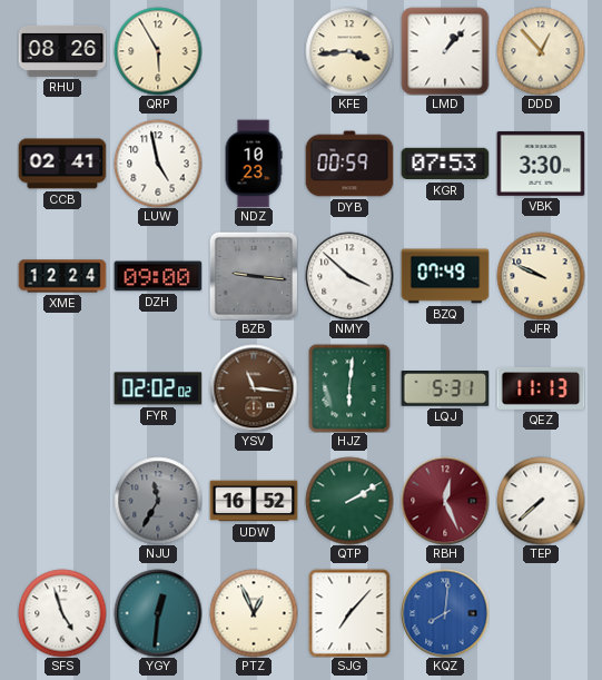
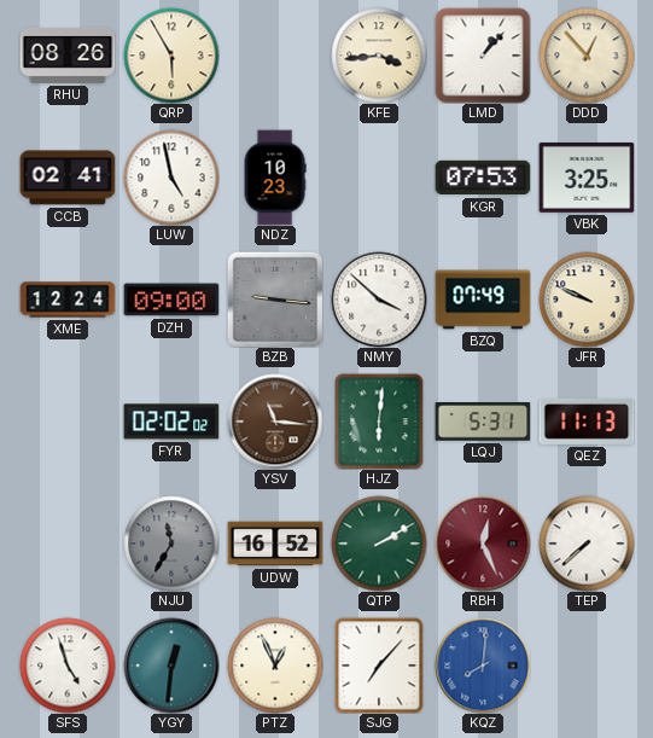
DYB: 00:59 -> none (349, 164)
VBK: 3:30 -> 3:25 (587, 178)
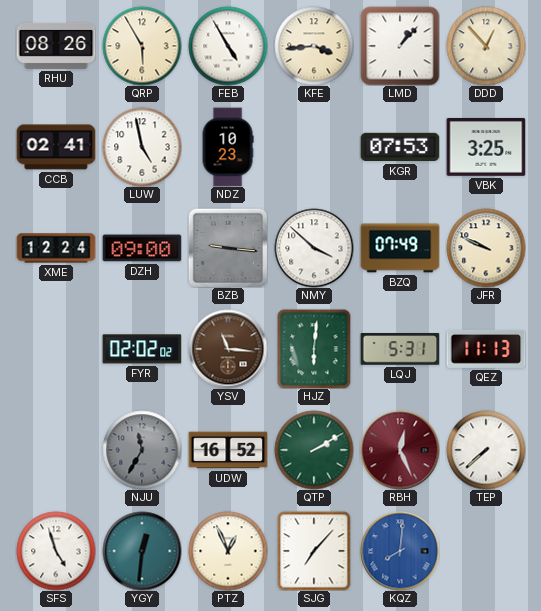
FEB: none -> 4:55 (228, 46)
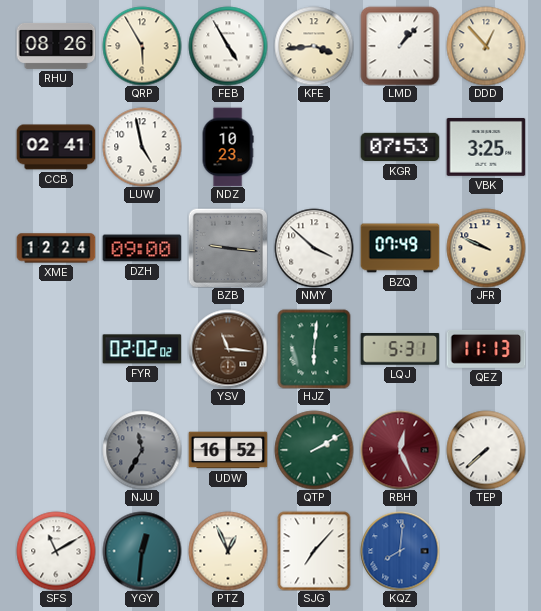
SFS: 4:57 -> 11:10 (56, 551)
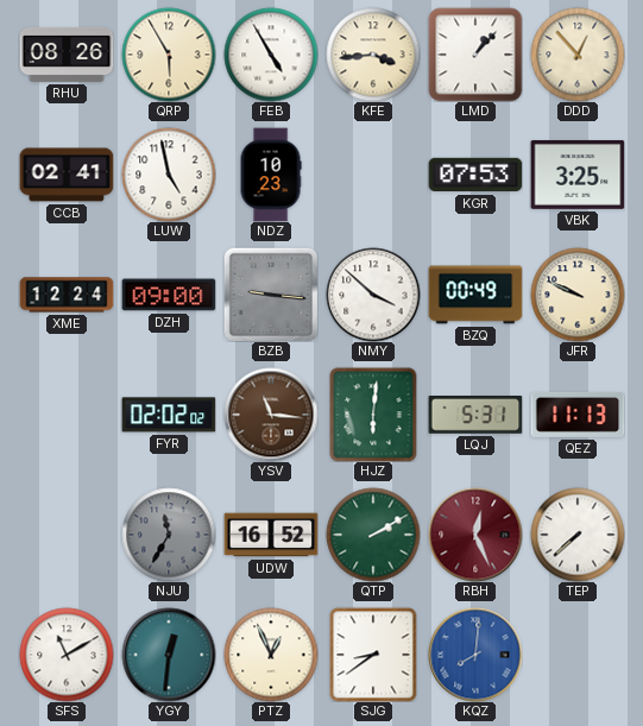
BZQ: 07:49 -> 00:49 (475, 295)
SJG: 7:07 -> 8:39 (373, 655)
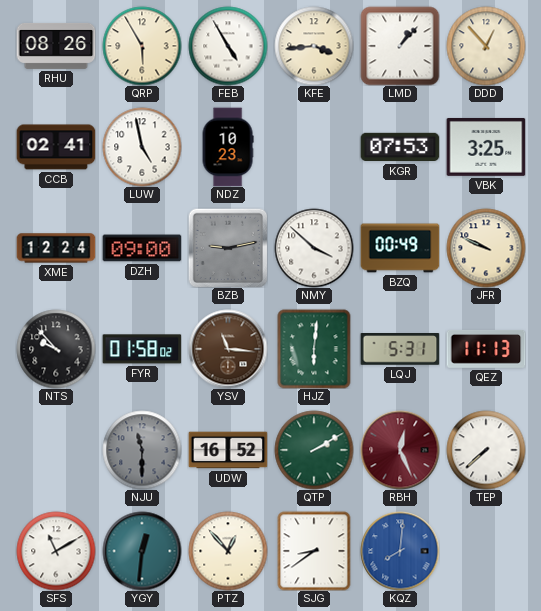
BZB: 9:16 -> 9:13 (228, 248)
NTS: none -> 9:53 (56, 349)
FYR: 02:02 -> 01:58 (142, 349)
NJU: 11:35 -> 11:30 (142, 450)
PTZ: 12:56 -> 12:53 (228, 551)
